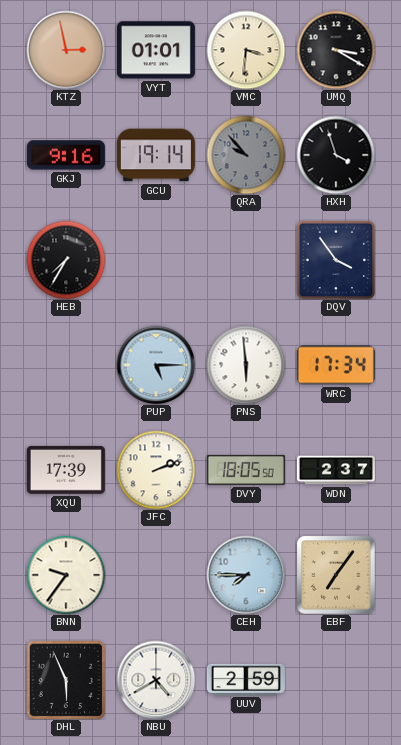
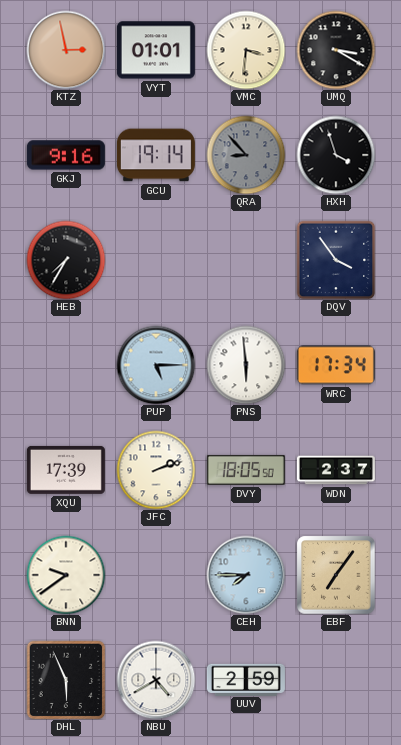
QRA: 9:53 -> 8:53 (246, 155)
BNN: 9:36 -> 9:39 (66, 575)
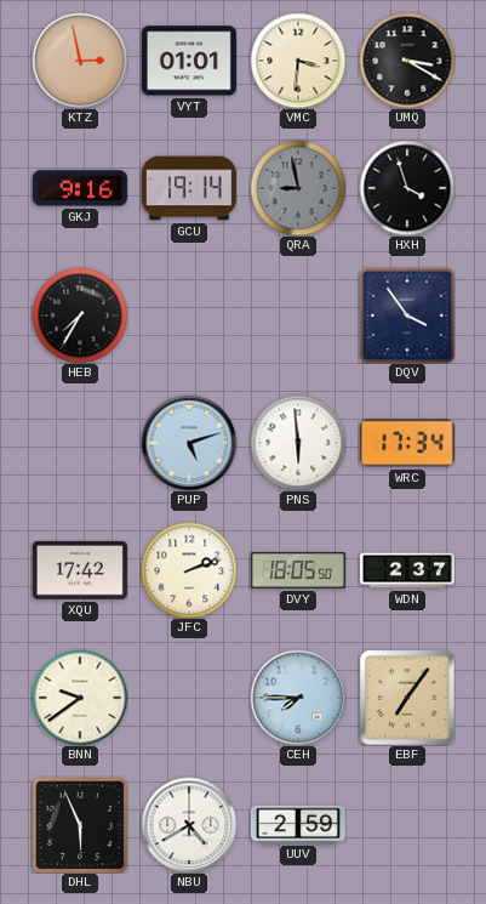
QRA: 8:53 -> 8:58 (298, 188)
PUP: 5:15 -> 5:12 (189, 443)
XQU: 17:39 -> 17:42 (80, 570)
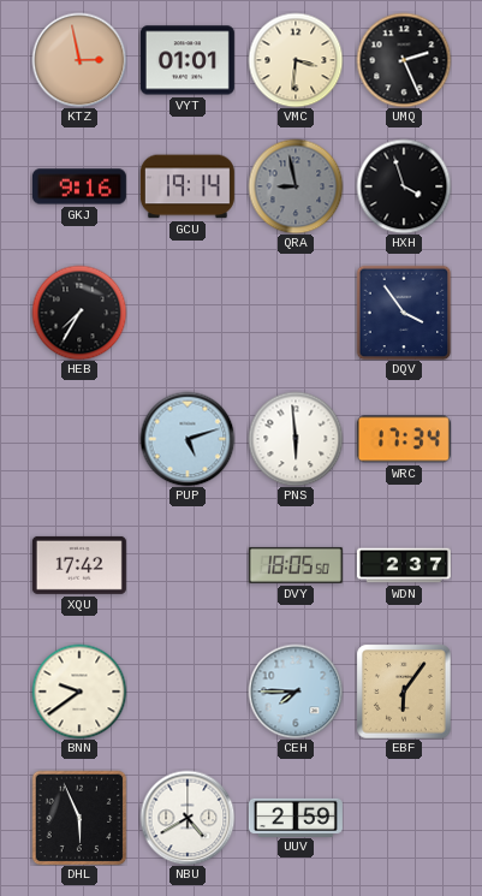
UMQ: 3:20 -> 2:26 (404, 60)
JFC: 2:12 -> none (189, 570)
EBF: 7:06 -> 6:06 (404, 692)
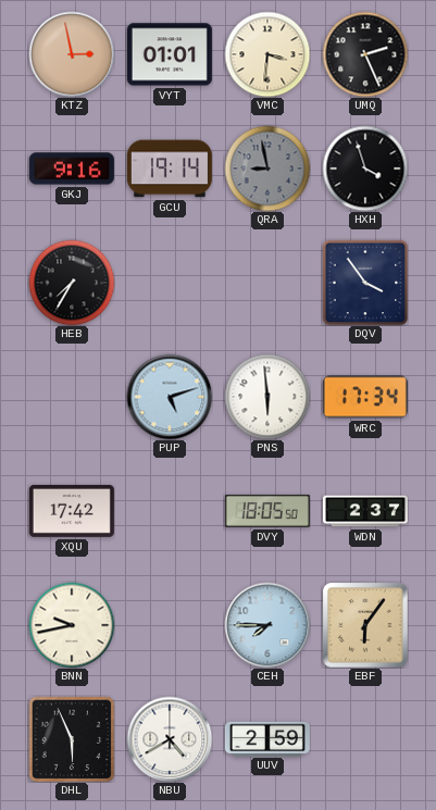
BNN: 9:39 -> 9:43 (72, 625)
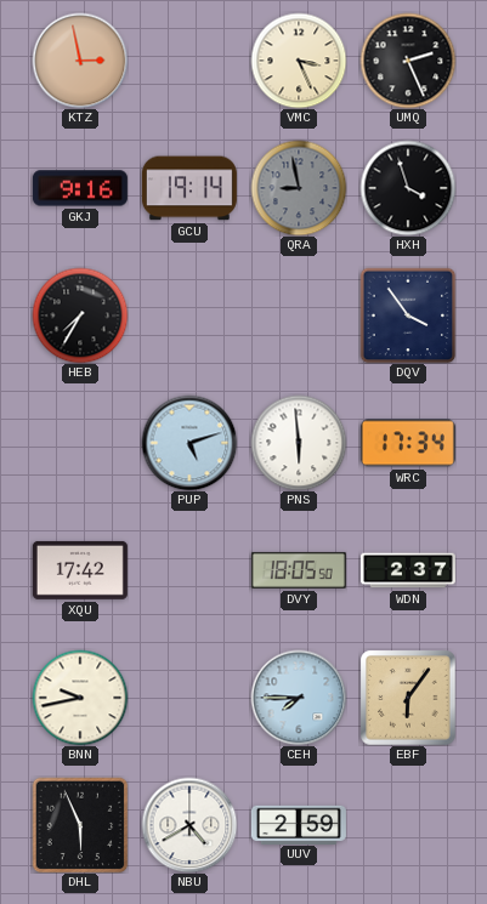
VYT: 01:01 -> none (170, 54)
VMC: 3:31 -> 3:26 (299, 61)
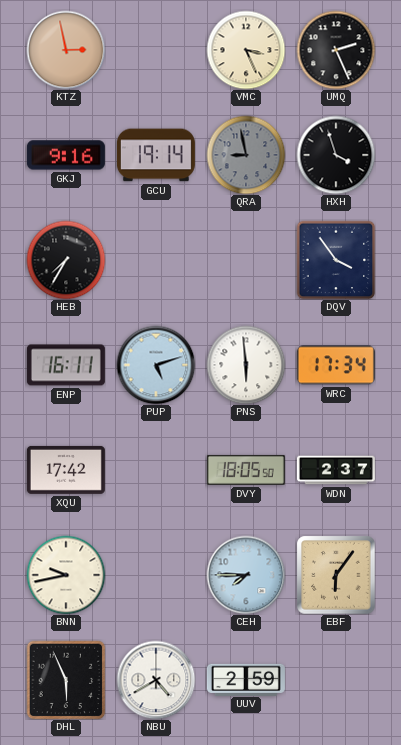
ENP: none -> 16:11 (66, 365)
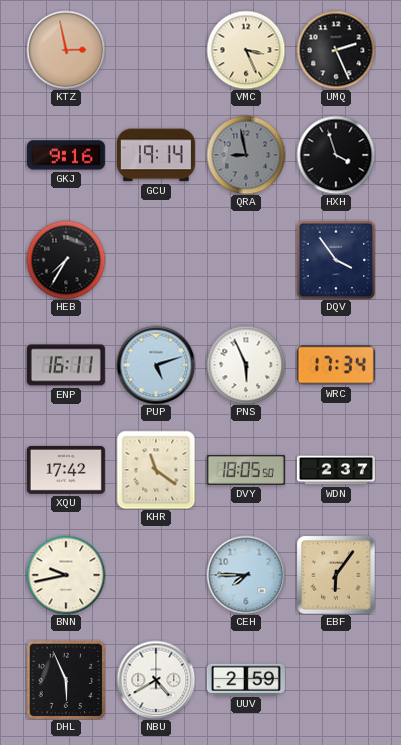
PNS: 5:59 -> 5:56 (246, 365)
KHR: none -> 11:21 (156, 470)
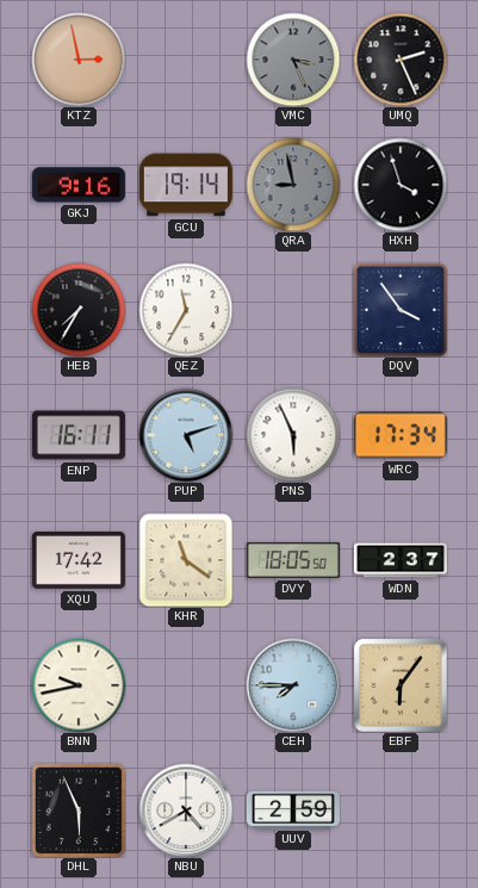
VMC dial: cream -> grey (293, 60)
QEZ: none -> 11:35 (186, 310)
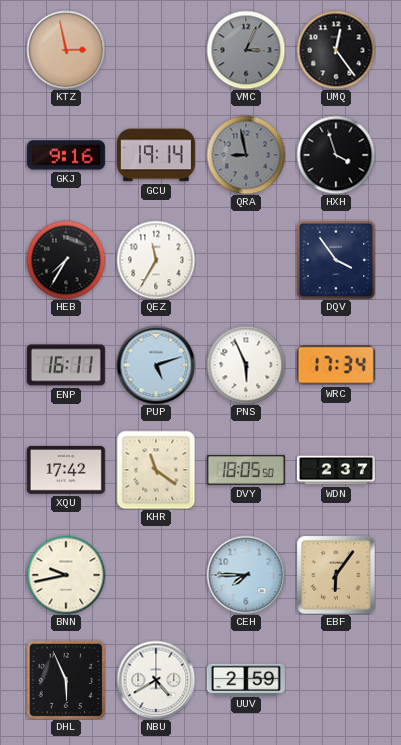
VMC: 3:26 -> 3:04 (246, 50)
UMQ: 2:26 -> 12:24 (336, 50)
